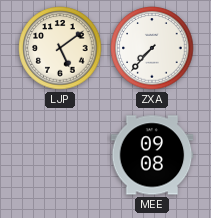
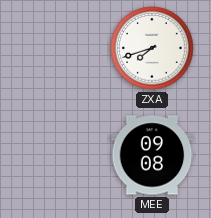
LJP: 5:09 -> none (60, 48)
ZXA: 7:37 -> 7:42 (152, 48)
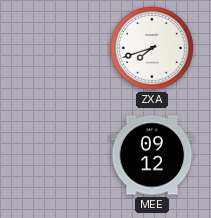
MEE: 09:08 -> 09:12 (152, 155)
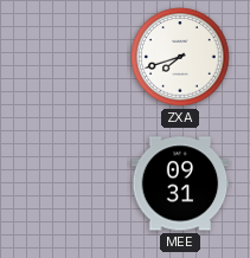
MEE: 09:12 -> 09:31 (180, 183)
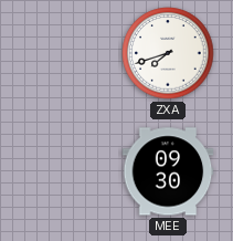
MEE: 09:31 -> 09:30 (168, 171)
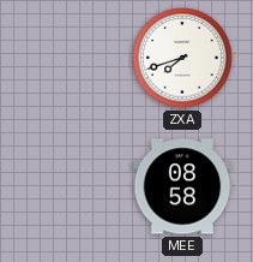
MEE: 09:30 -> 08:58 (182, 186)
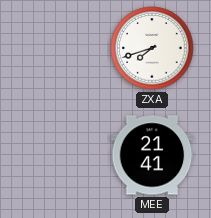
MEE: 08:58 -> 21:41 (152, 155)
